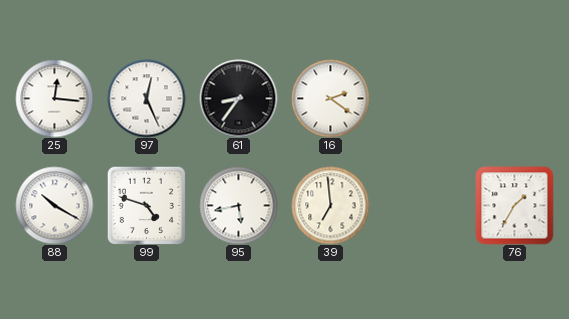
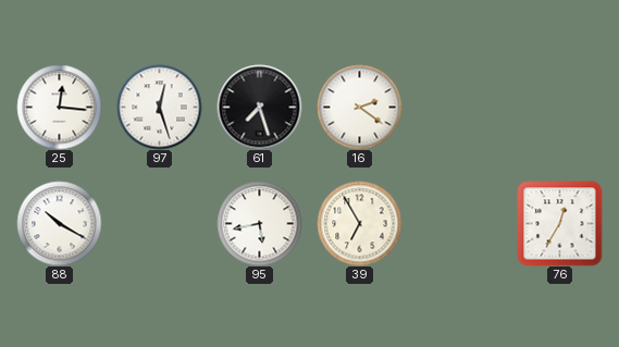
97: 12:26 -> 12:27 (159, 107)
61: 8:36 -> 7:27 (259, 107)
99: 4:48 -> none (146, 205)
39: 6:59 -> 6:55 (359, 223)
76: 1:35 -> 12:35 (559, 223)
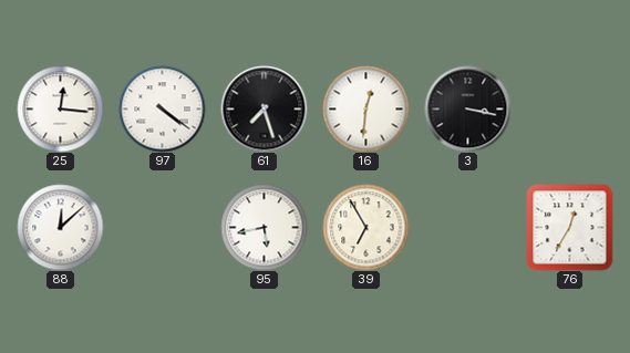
97: 12:27 -> 4:21 (162, 108)
16: 2:21 -> 12:31 (365, 108)
3: none -> 3:17 (467, 108)
88: 10:20 -> 12:08 (60, 227)
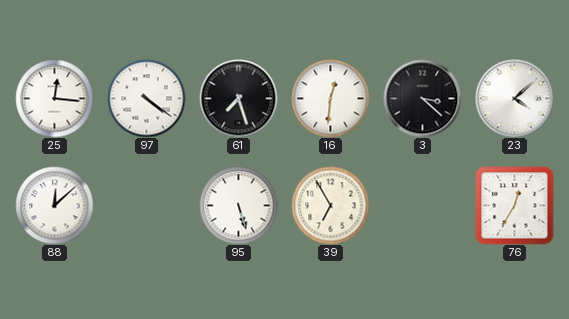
3: 3:17 -> 3:22 (422, 98)
23: none -> 4:08 (514, 98)
95: 5:43 -> 5:27 (238, 205)
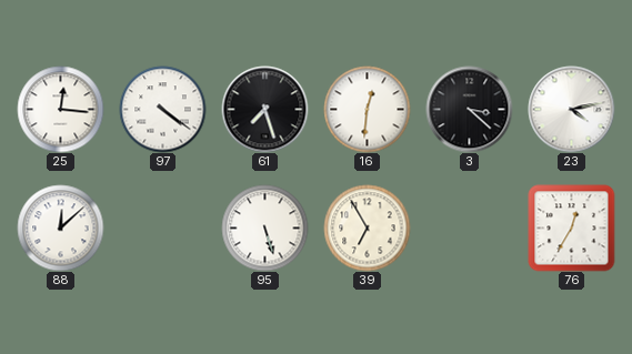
23: 4:08 -> 4:13 (571, 109)
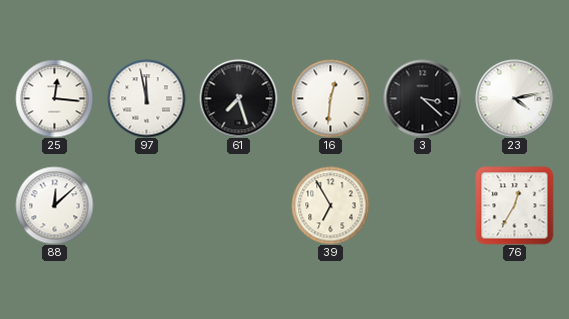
97: 4:21 -> 11:58 (146, 98)
95: 5:27 -> none (264, 227)
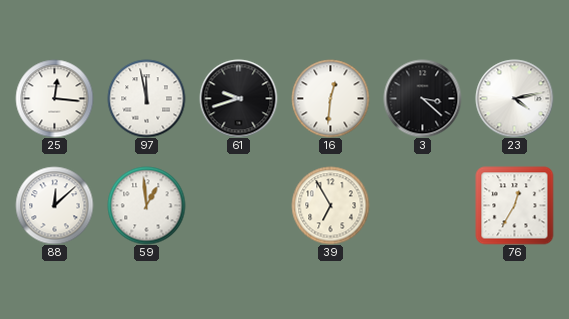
61: 7:27 -> 9:42 (238, 98)
59: none -> 12:59 (146, 205)
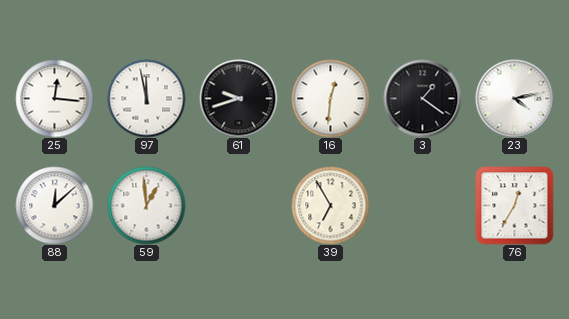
3: 3:22 -> 1:21 (422, 98)
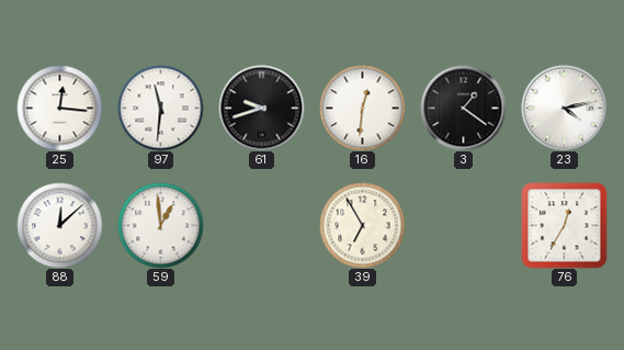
97: 11:58 -> 11:31 (160, 108)
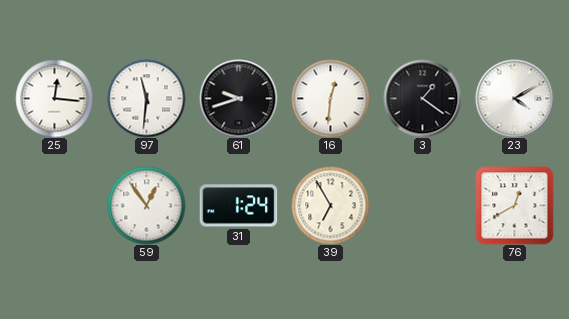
23: 4:13 -> 4:10 (514, 98)
88: 12:08 -> none (59, 225)
59: 12:59 -> 12:54 (146, 205)
31: none -> 1:24 (238, 206)
76: 12:35 -> 12:40 (514, 205)
